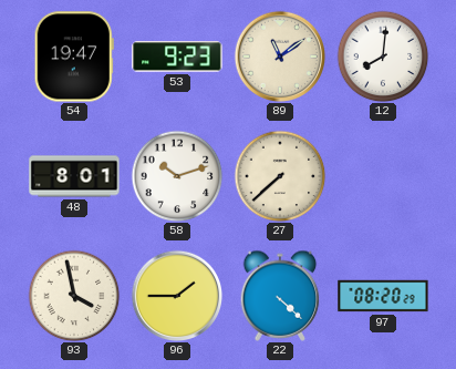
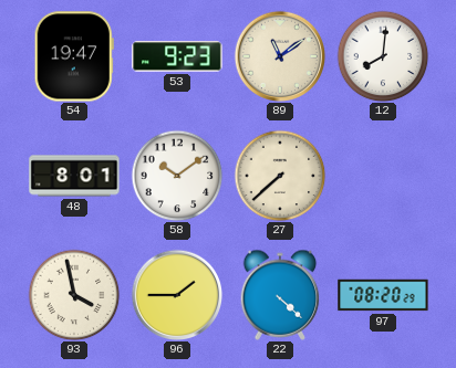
58: 10:12 -> 10:09 (177, 176)
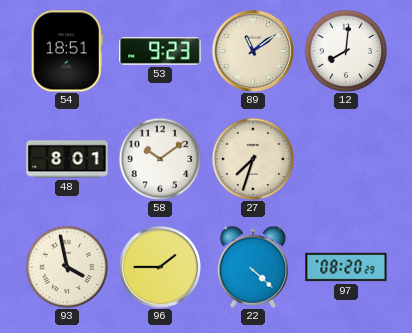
54: 19:47 -> 18:51 (67, 51)
27: 7:38 -> 7:33 (253, 159)
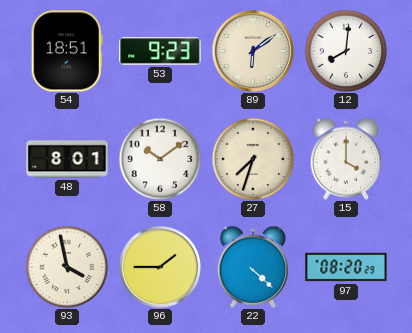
89: 11:09 -> 6:09 (253, 51)
15: none -> 4:00 (346, 159)
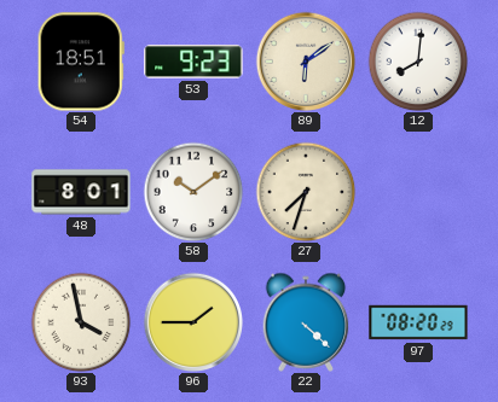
15: 4:00 -> none (346, 159)
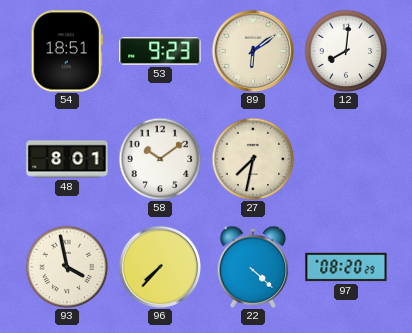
27: 7:33 -> 7:32 (253, 159)
96: 1:45 -> 7:37 (160, 267)
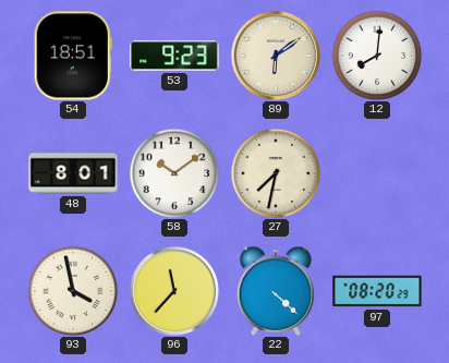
96: 7:37 -> 11:37 (174, 291)
